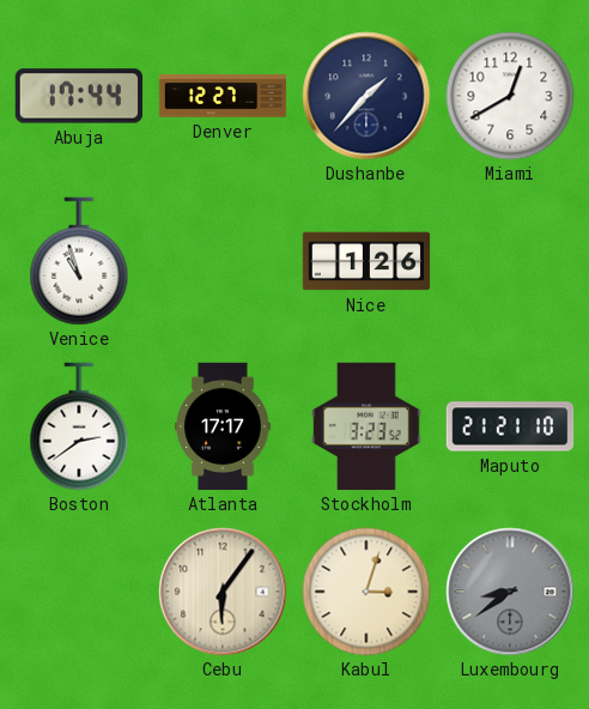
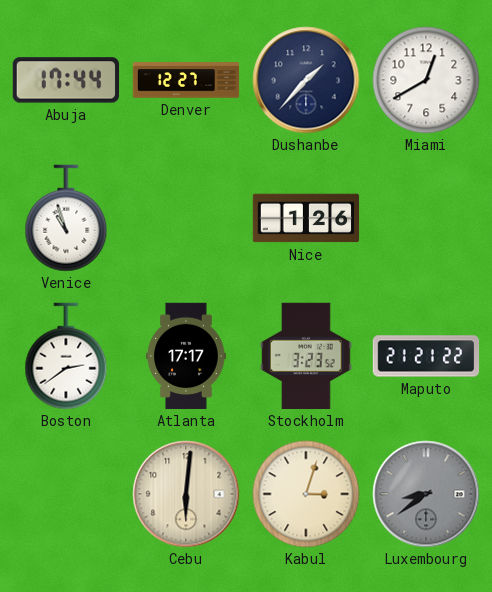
Maputo: 21:21:10 -> 21:21:22 (426, 356)
Cebu: 6:06 -> 6:01 (186, 494)
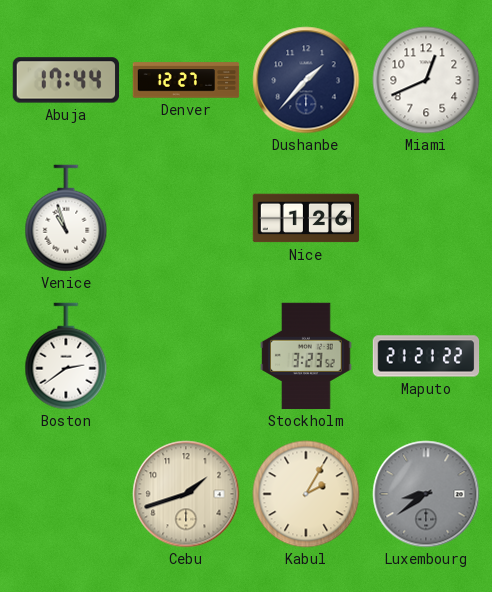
Miami: 12:40 -> 12:41 (426, 80)
Atlanta: 17:17 -> none (186, 356)
Cebu: 6:01 -> 1:42 (186, 494)
Kabul: 3:03 -> 2:05 (306, 494)
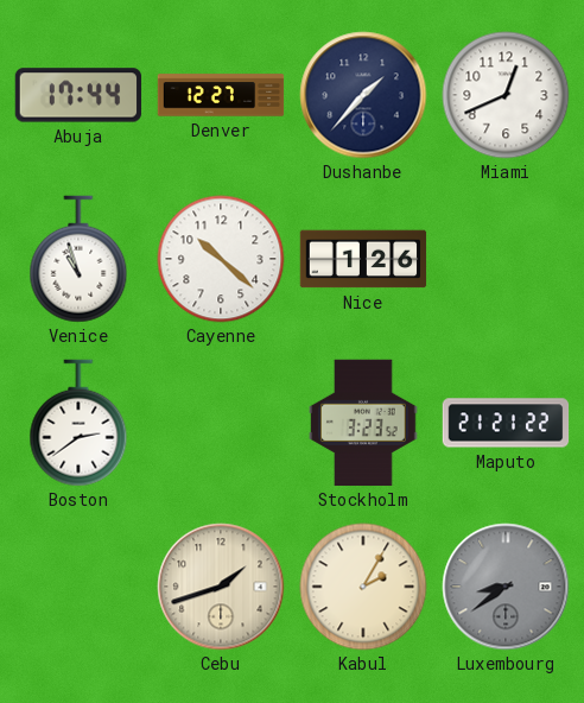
Cayenne: none -> 10:22 (221, 259)
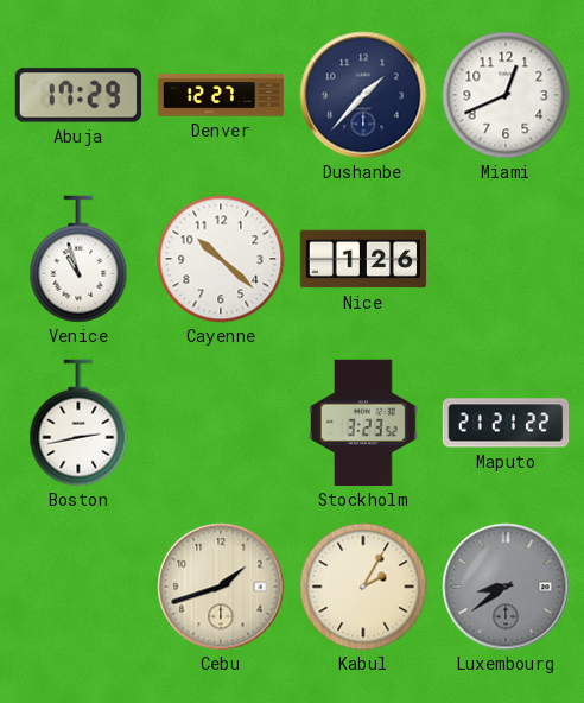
Abuja: 17:44 -> 17:29 (78, 95)
Boston: 2:39 -> 2:43 (78, 423)
